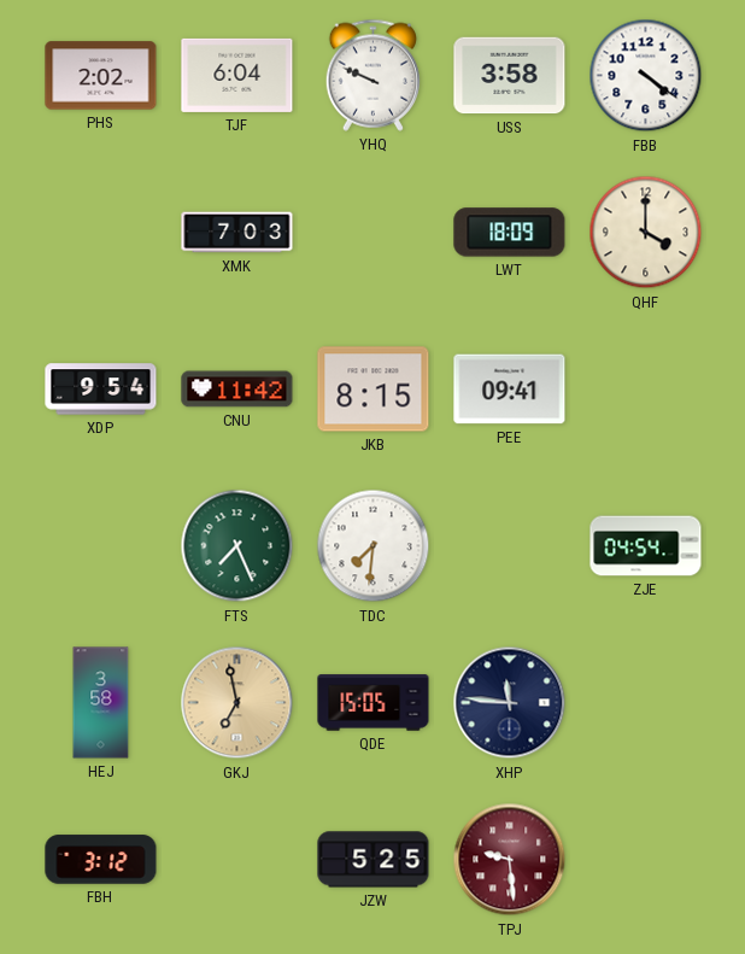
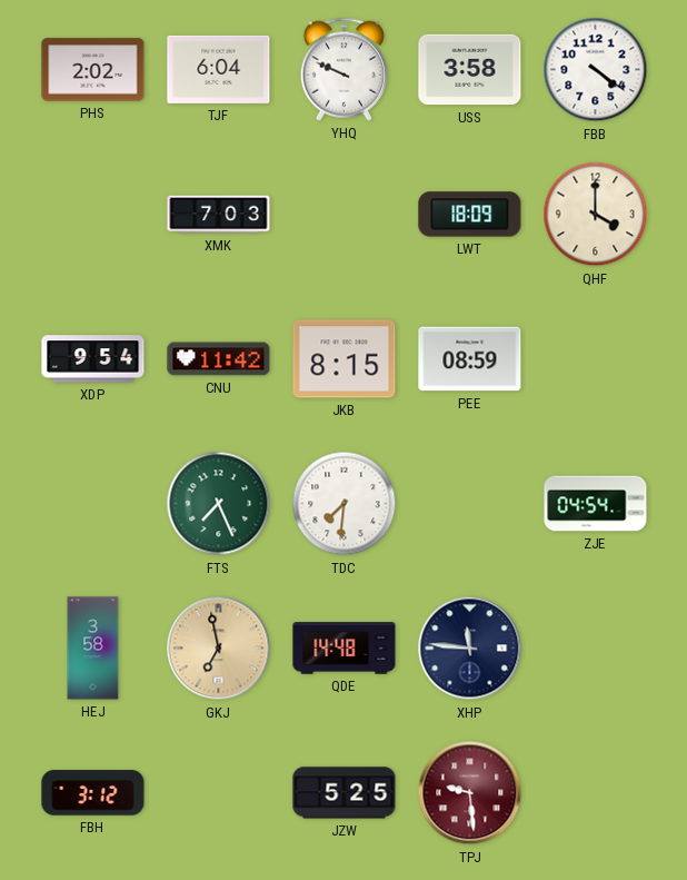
PEE: 09:41 -> 08:59 (470, 359)
QDE: 15:05 -> 14:48 (345, 649)
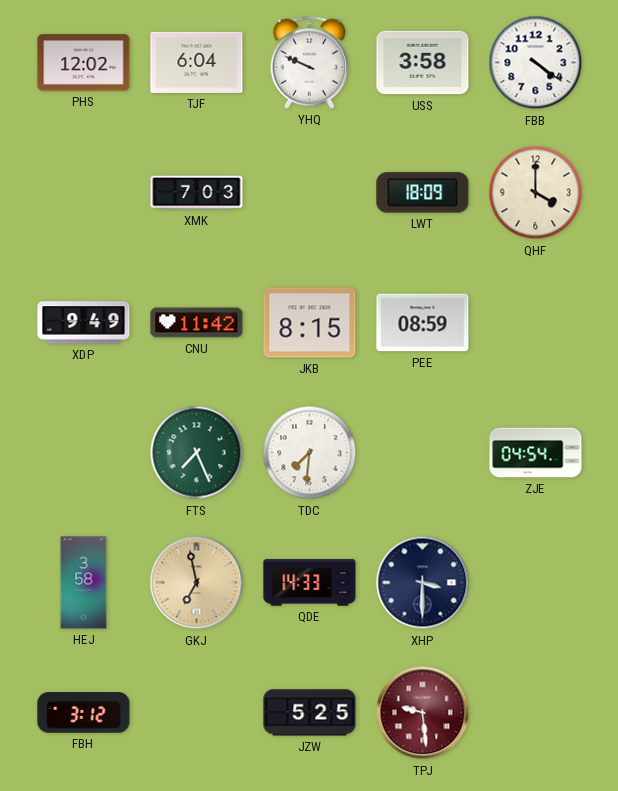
PHS: 2:02 -> 12:02 (84, 63)
XDP: 9:54 -> 9:49 (84, 323)
QDE: 14:48 -> 14:33 (310, 583)
XHP: 11:46 -> 3:30 (423, 583)
